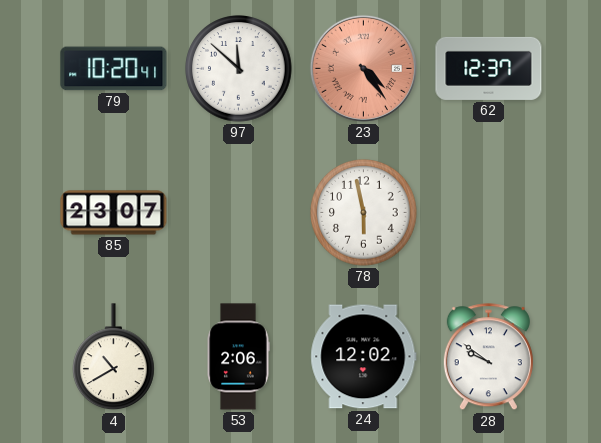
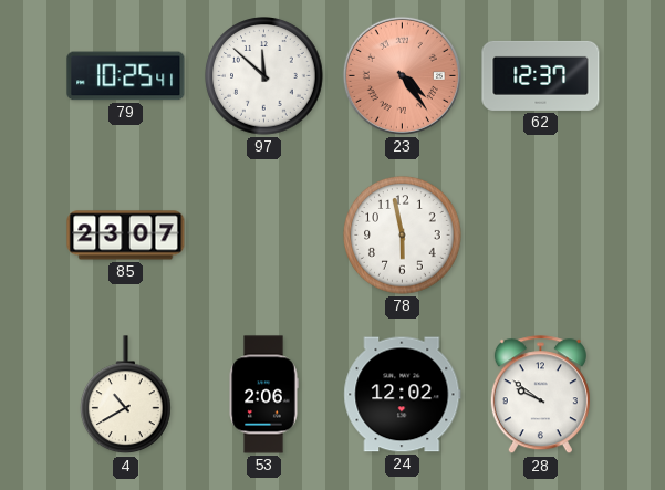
79: 10:20 -> 10:25 (126, 76)
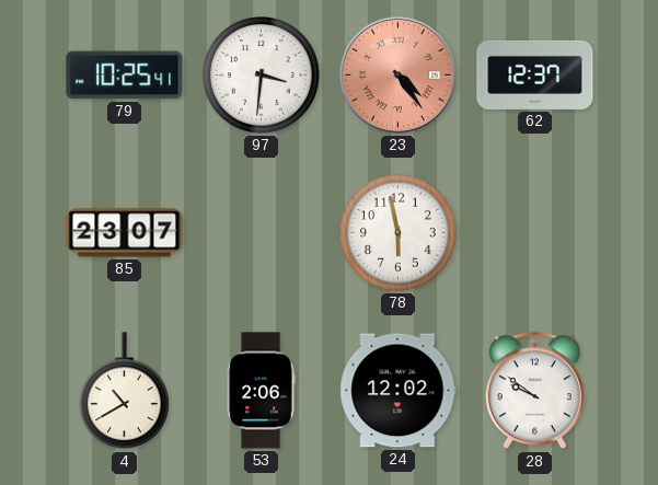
97: 11:52 -> 3:31 (262, 76)
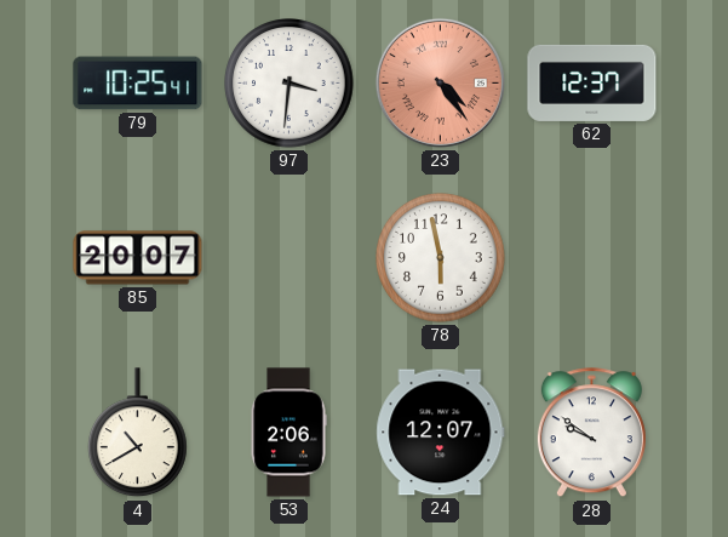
85: 23:07 -> 20:07 (138, 258)
24: 12:02 -> 12:07 (441, 433)
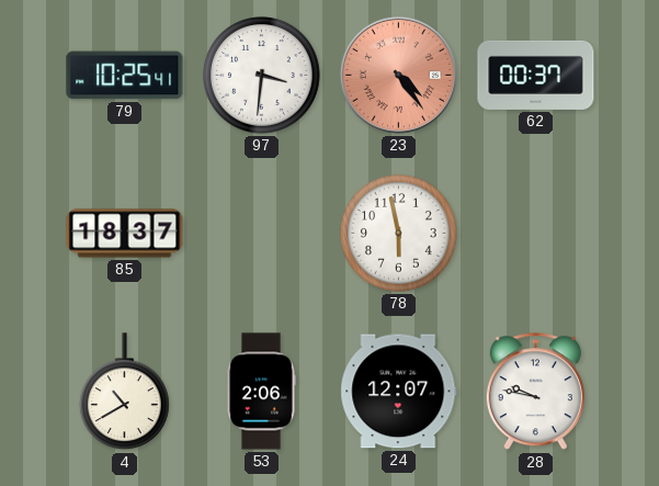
62: 12:37 -> 00:37 (536, 75)
85: 20:07 -> 18:37 (125, 234)
28: 9:51 -> 9:47 (535, 392)
